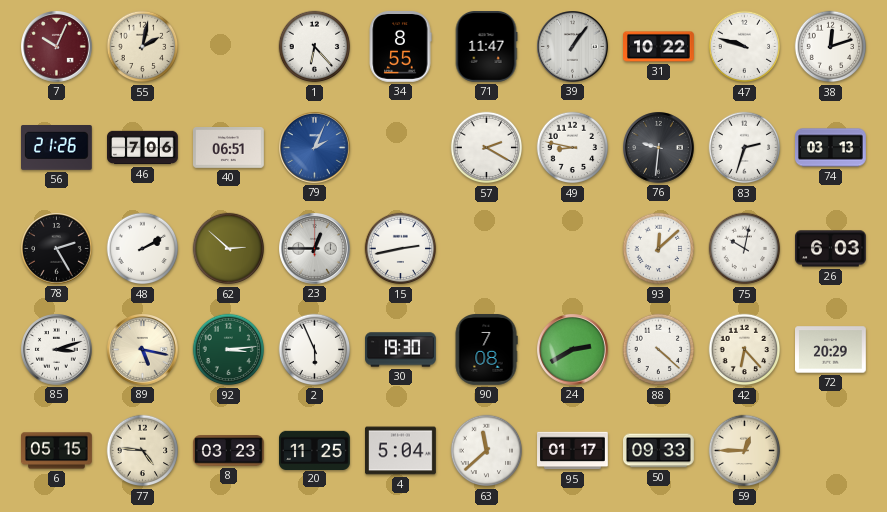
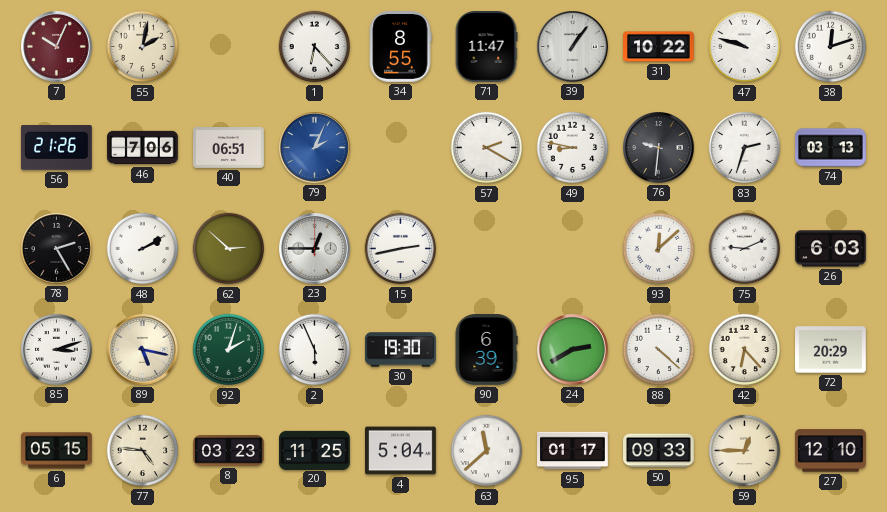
75: 10:02 -> 9:11 (745, 249)
92: 3:14 -> 2:03 (229, 350)
90: 7:08 -> 6:39 (486, 350)
27: none -> 12:10 (831, 451)
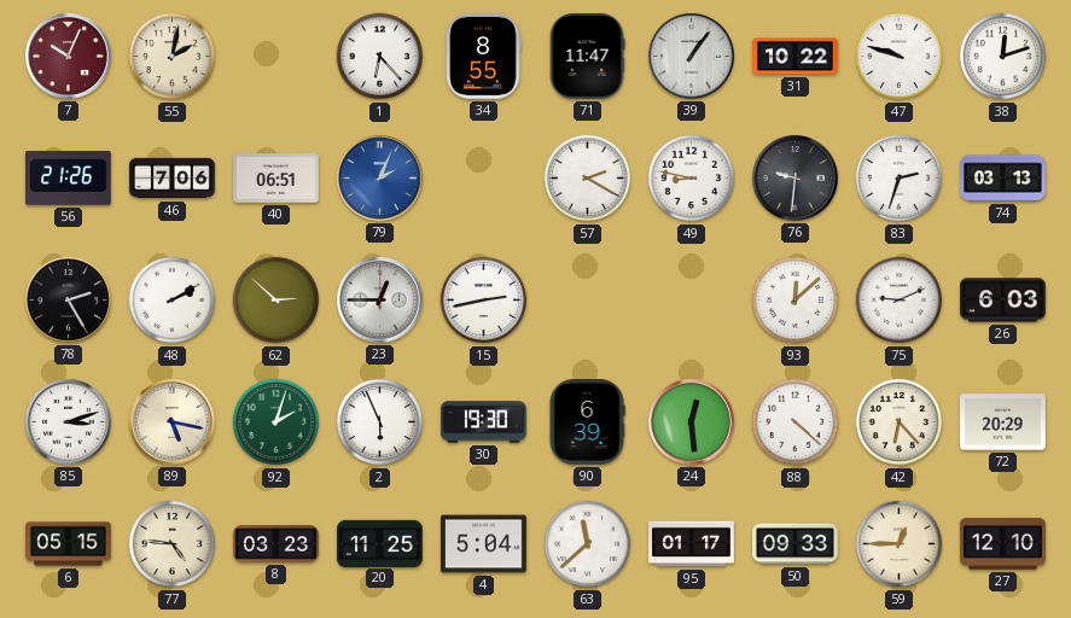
24: 2:40 -> 12:29 (692, 422)
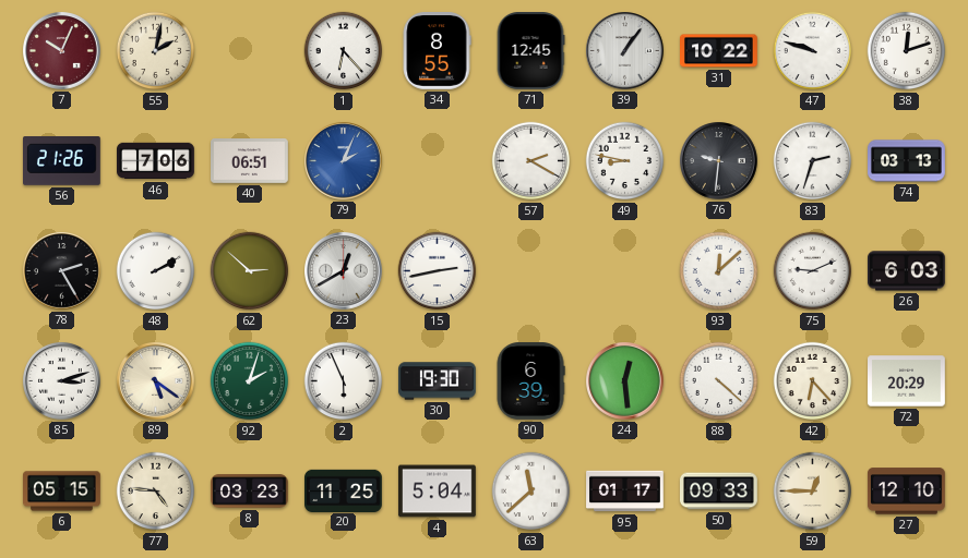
71: 11:47 -> 12:45 (530, 51)
23: 12:45 -> 12:40 (344, 271)
89: 5:17 -> 5:21 (156, 381)
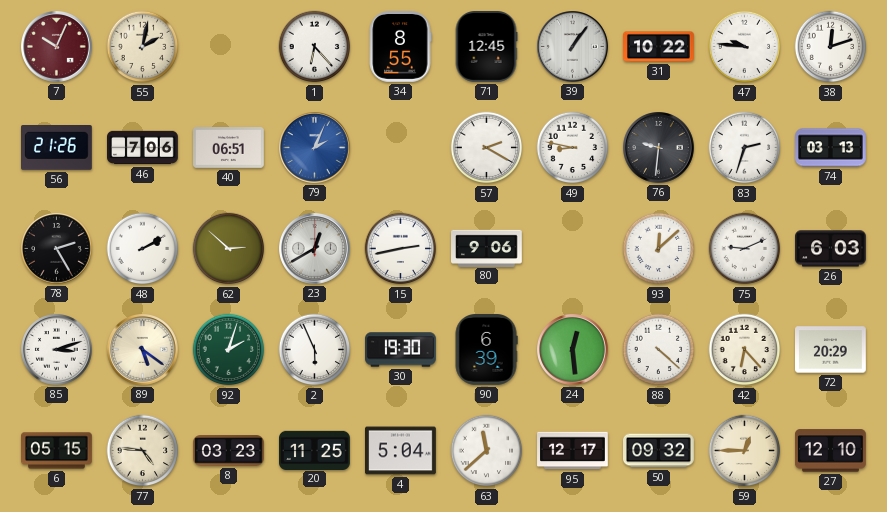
47: 9:48 -> 9:46 (745, 47)
80: none -> 9:06 (487, 248)
95: 01:17 -> 12:17 (573, 451)
50: 09:33 -> 09:32 (659, 451)
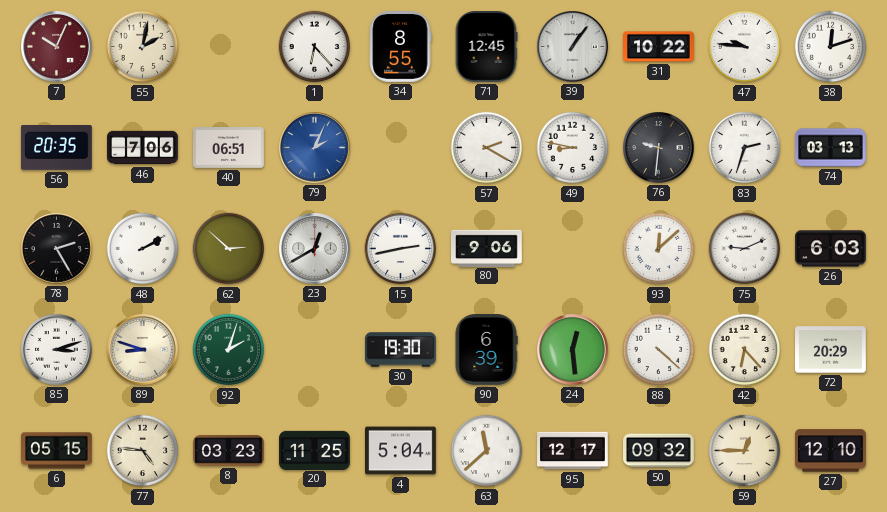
56: 21:26 -> 20:35 (57, 148)
89: 5:21 -> 8:48 (143, 350)
2: 5:56 -> none (315, 350)
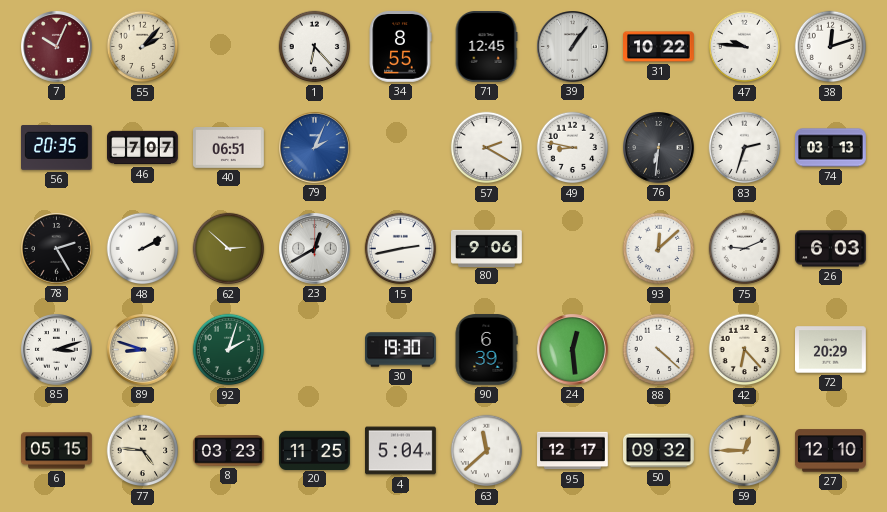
55: 2:02 -> 2:07 (143, 47)
46: 7:06 -> 7:07 (143, 148)
76: 9:31 -> 6:31 (659, 148)
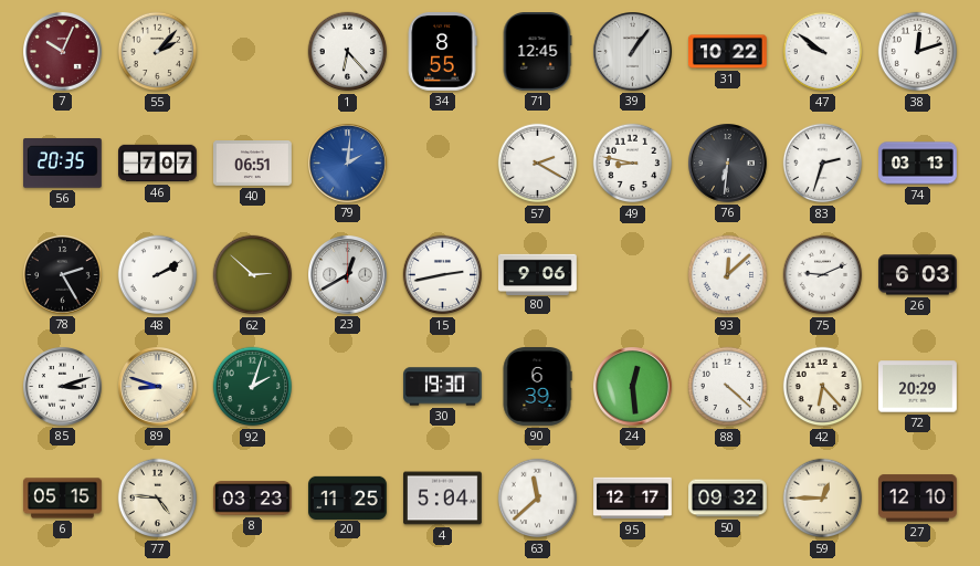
47: 9:46 -> 9:51 (823, 52)
79: 2:04 -> 2:01 (348, 164)
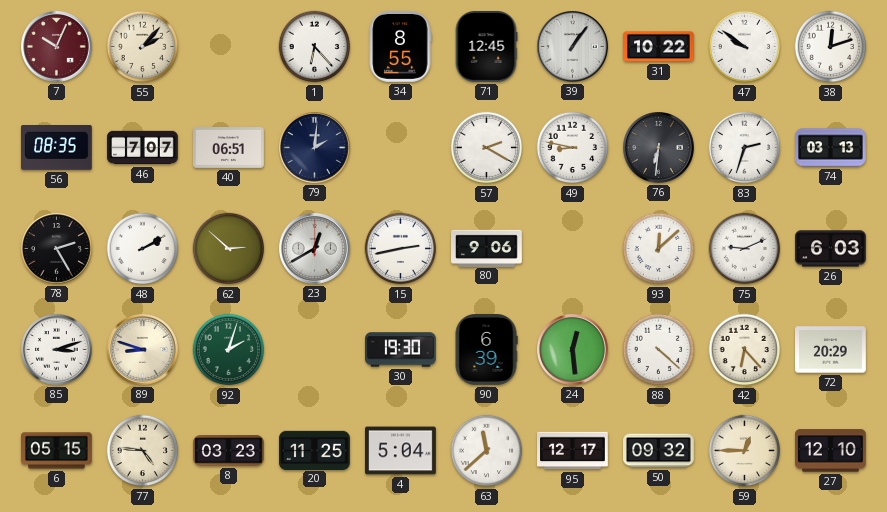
56: 20:35 -> 08:35 (57, 148)
79 dial: blue -> navy (315, 148)
